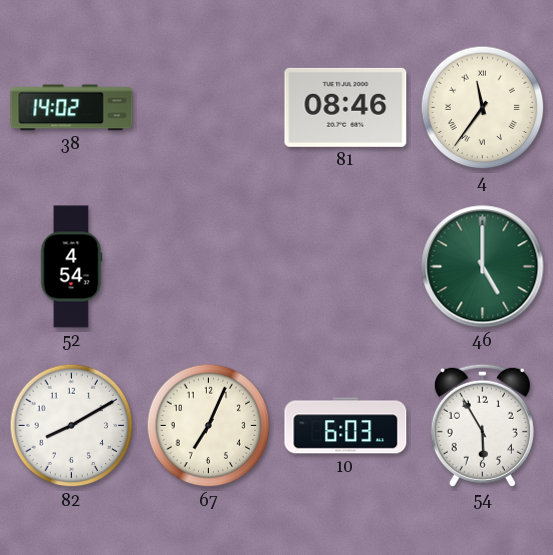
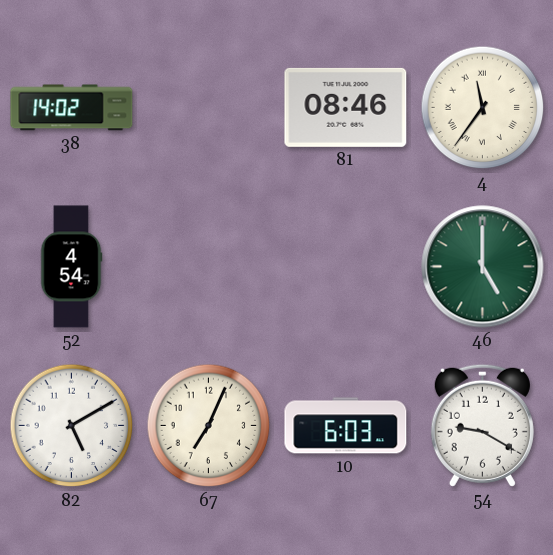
82: 8:10 -> 5:10 (72, 426)
54: 5:55 -> 9:20 (482, 425)
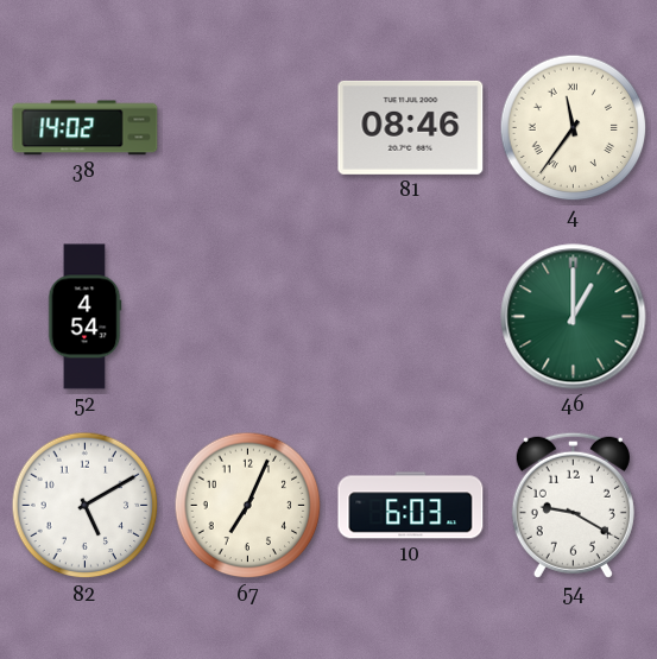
46: 5:00 -> 1:00 (574, 317)
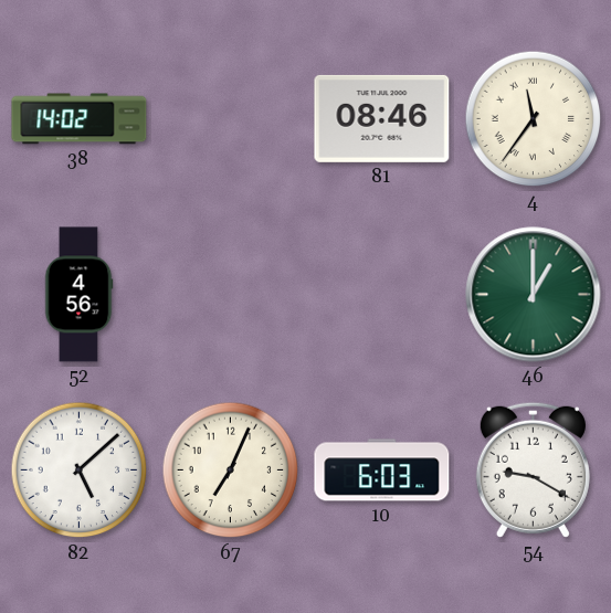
52: 4:54 -> 4:56 (78, 295)
82: 5:10 -> 5:08 (80, 471)
